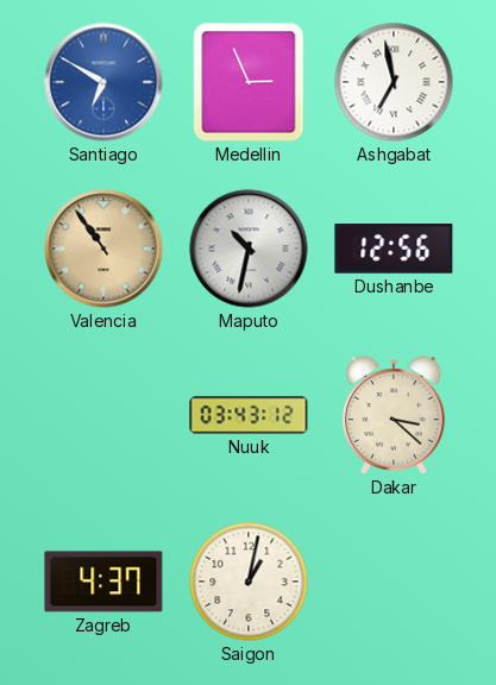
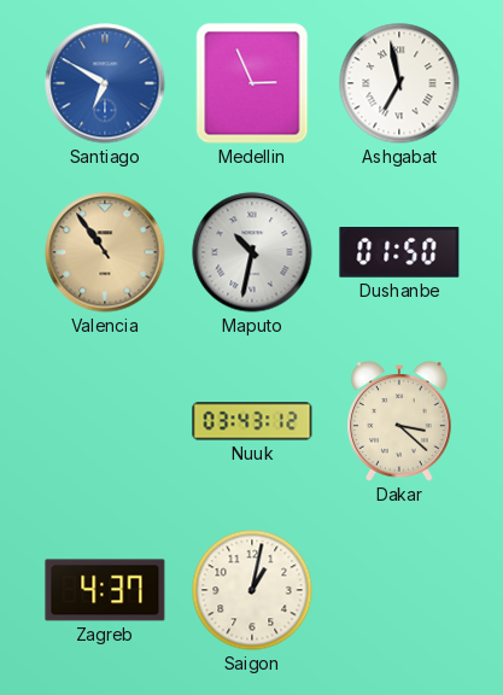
Dushanbe: 12:56 -> 01:50 (399, 253)
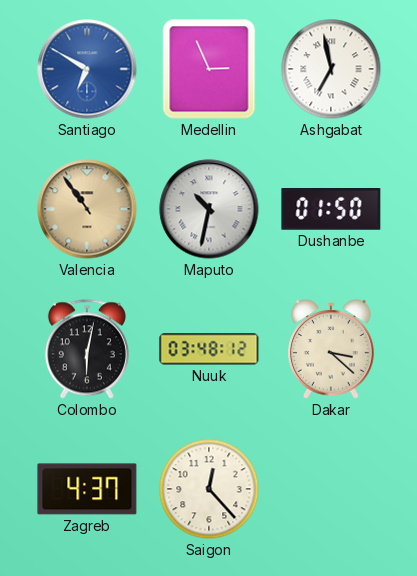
Colombo: none -> 6:02 (87, 349)
Nuuk: 03:43 -> 03:48 (209, 349)
Saigon: 1:02 -> 12:23 (209, 489)
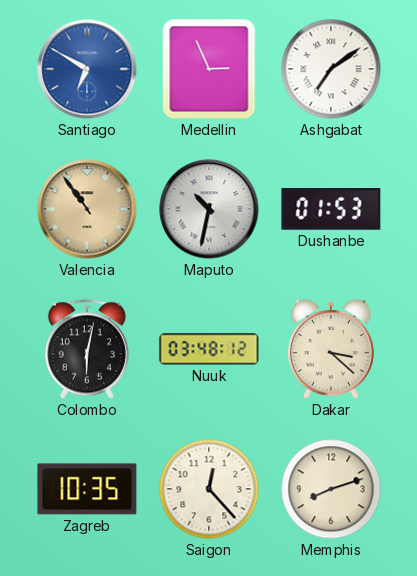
Ashgabat: 6:58 -> 7:09 (331, 69)
Dushanbe: 01:50 -> 01:53 (331, 210)
Zagreb: 4:37 -> 10:35 (87, 489)
Memphis: none -> 8:12 (331, 489)
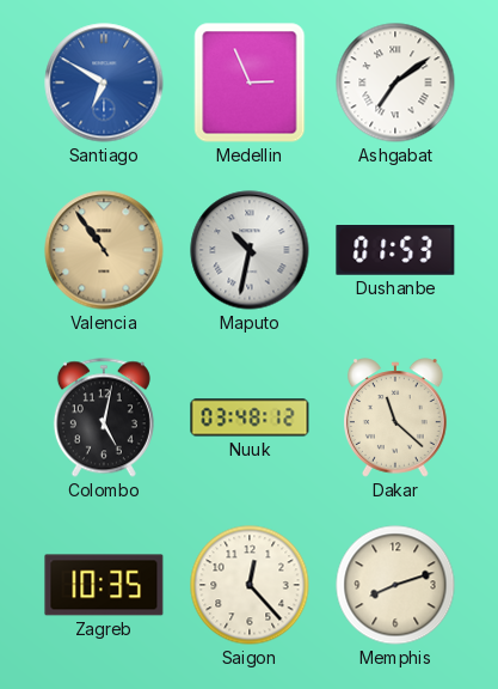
Colombo: 6:02 -> 5:02 (104, 417)
Dakar: 3:22 -> 11:22 (396, 417)
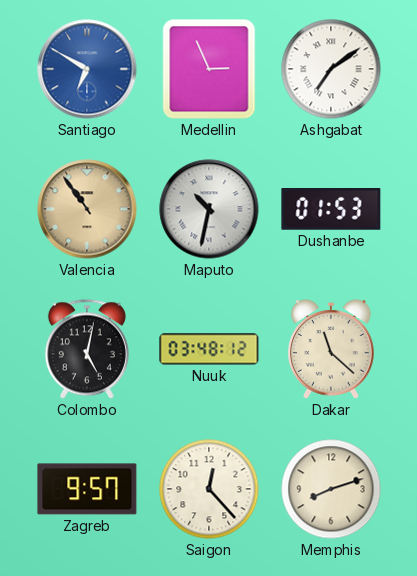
Zagreb: 10:35 -> 9:57 (87, 489)
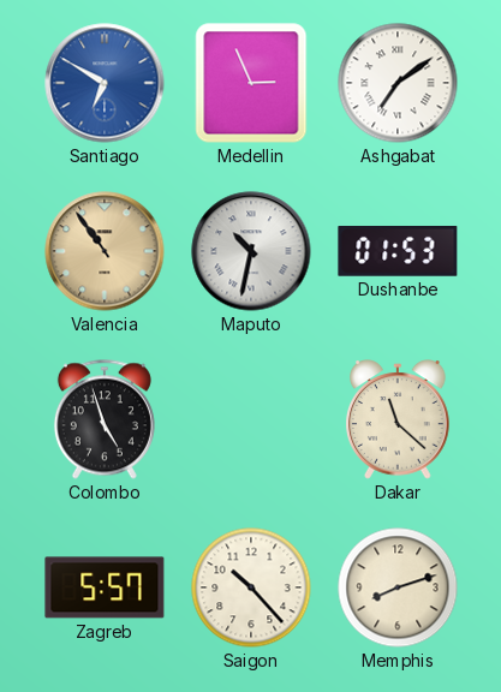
Colombo: 5:02 -> 4:57 (105, 419)
Nuuk: 03:48 -> none (209, 349)
Zagreb: 9:57 -> 5:57 (105, 587)
Saigon: 12:23 -> 10:23 (251, 587)
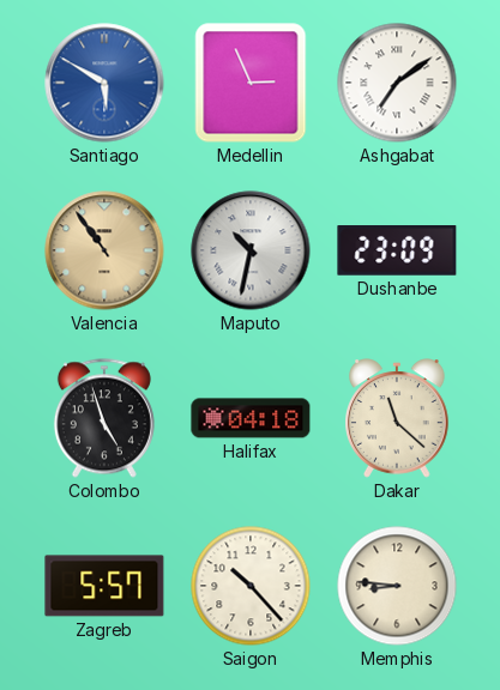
Santiago: 6:50 -> 5:50 (104, 83)
Dushanbe: 01:53 -> 23:09 (397, 252)
Halifax: none -> 04:18 (251, 418)
Memphis: 8:12 -> 8:46 (397, 586)
